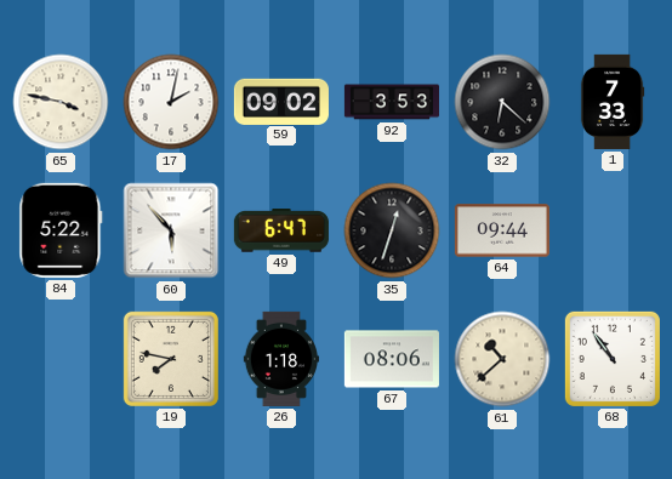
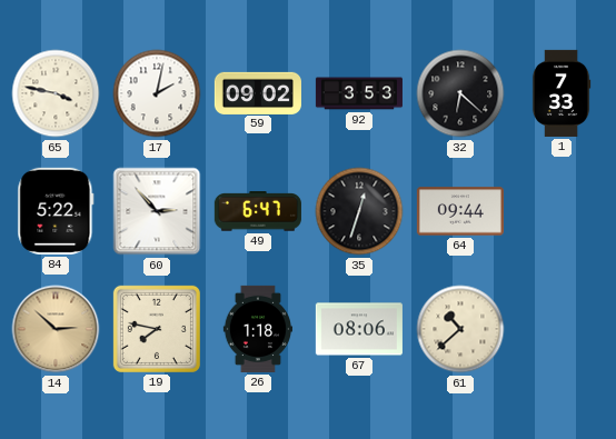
60: 5:53 -> 2:53 (157, 211)
14: none -> 2:52 (56, 329)
68: 10:54 -> none (613, 359)
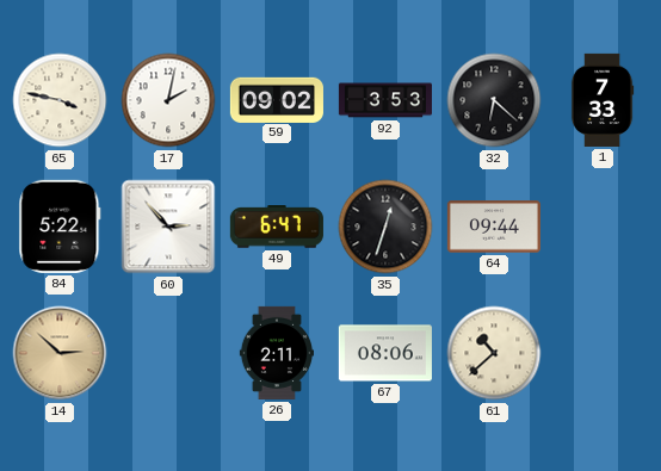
19: 7:47 -> none (157, 329)
26: 1:18 -> 2:11 (276, 353)
